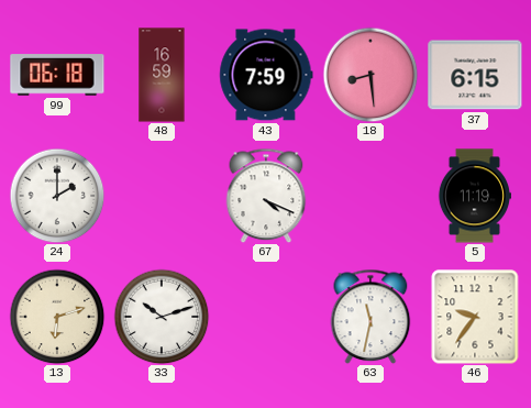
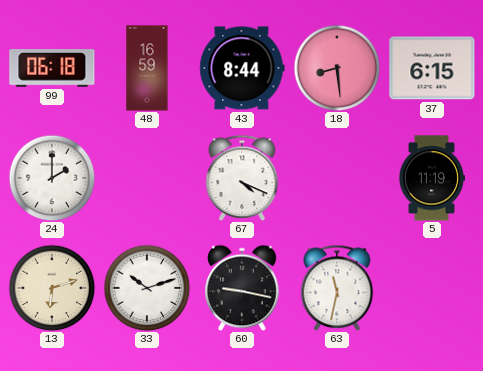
43: 7:59 -> 8:44 (242, 68)
60: none -> 9:17 (242, 288)
46: 9:36 -> none (475, 317)
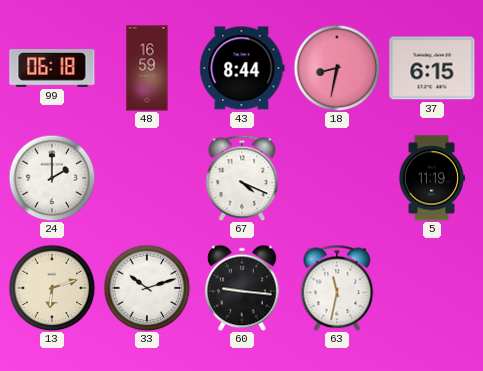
18: 8:29 -> 8:32 (337, 68)
60: 9:17 -> 9:16 (242, 288)
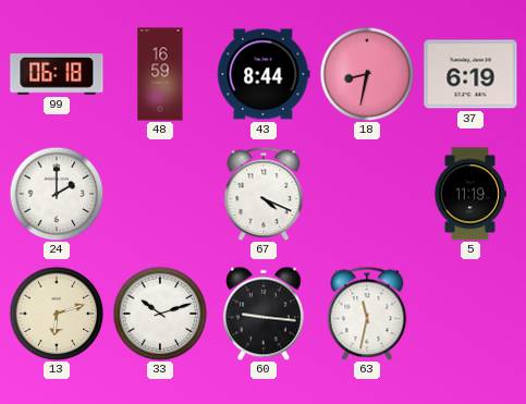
37: 6:15 -> 6:19 (470, 74)
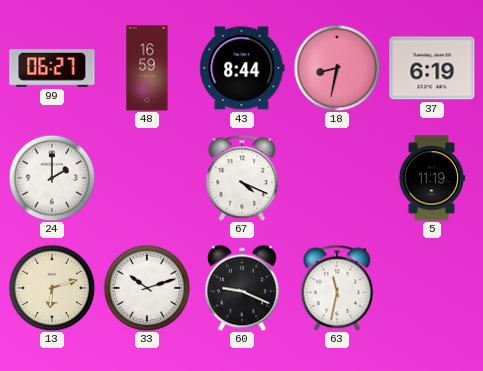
99: 06:18 -> 06:27 (52, 68)
60: 9:16 -> 9:19 (242, 288)
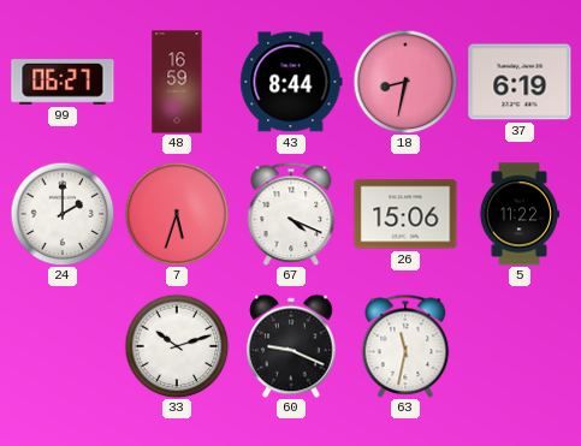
7: none -> 5:33 (177, 214)
26: none -> 15:06 (405, 214)
5: 11:19 -> 11:22 (518, 214)
13: 6:12 -> none (52, 288)
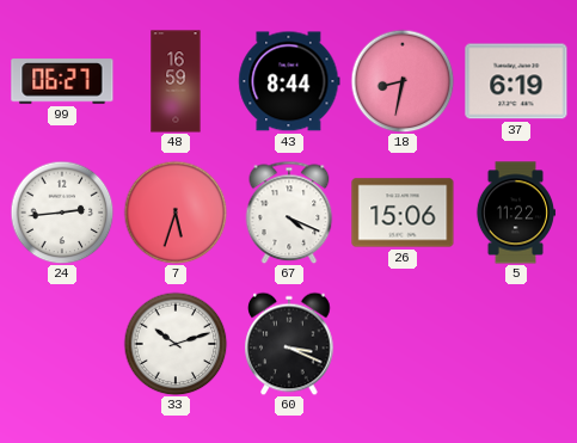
24: 2:00 -> 2:44 (62, 213)
60: 9:19 -> 3:19 (289, 344)
63: 11:32 -> none (405, 346)
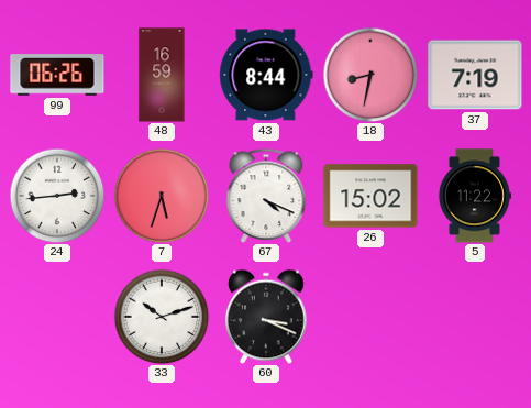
99: 06:27 -> 06:26 (57, 75)
37: 6:19 -> 7:19 (475, 75)
26: 15:06 -> 15:02 (370, 196)
